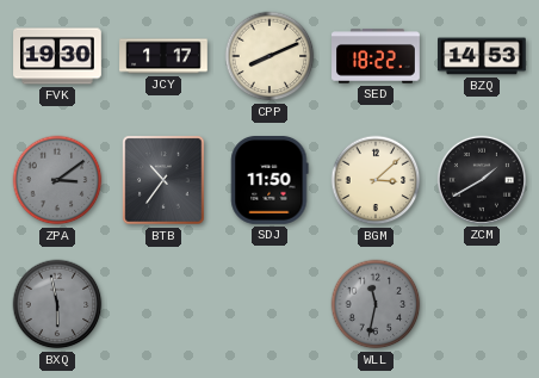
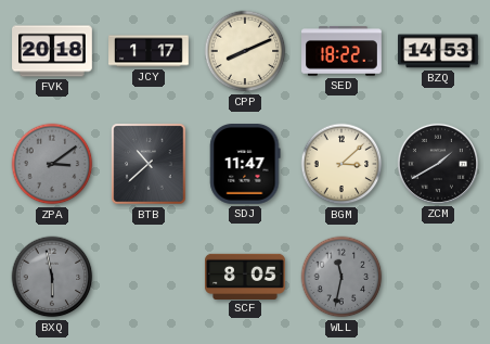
FVK: 19:30 -> 20:18 (52, 51)
BTB: 10:36 -> 10:38 (149, 164)
SDJ: 11:50 -> 11:47 (245, 165)
SCF: none -> 8:05 (246, 276)
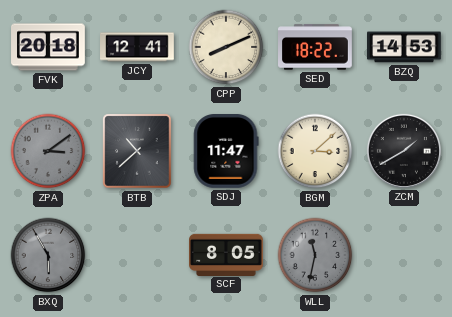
JCY: 1:17 -> 12:41 (137, 47)
BXQ: 5:58 -> 5:55 (48, 255)
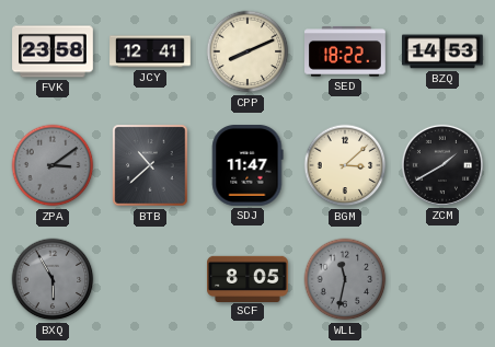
FVK: 20:18 -> 23:58 (53, 51)
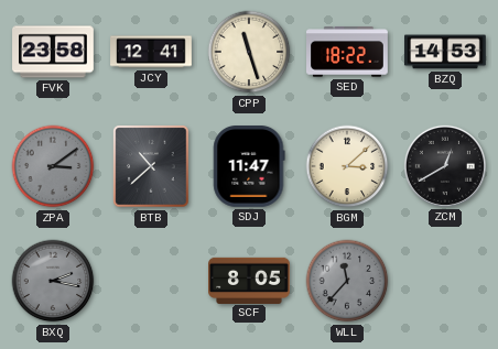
CPP: 8:11 -> 11:27 (249, 52)
ZCM: 1:40 -> 12:40 (445, 166)
BXQ: 5:55 -> 2:17 (53, 281)
WLL: 11:32 -> 11:37 (347, 281)
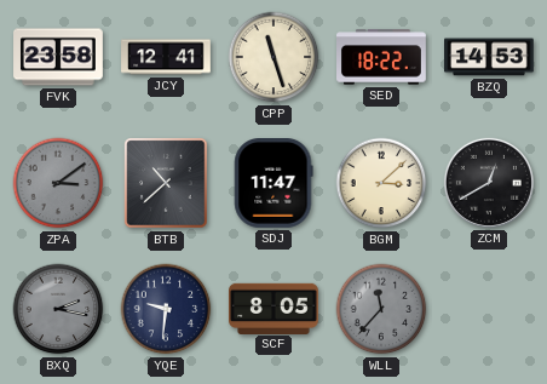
YQE: none -> 9:31 (166, 309)
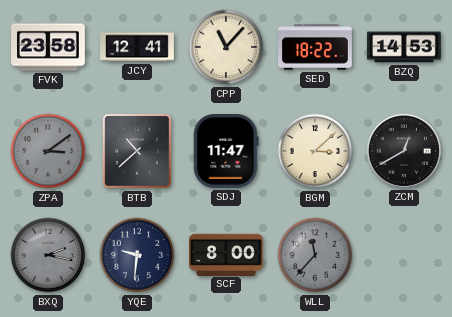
CPP: 11:27 -> 11:07 (226, 47)
SCF: 8:05 -> 8:00 (227, 254)
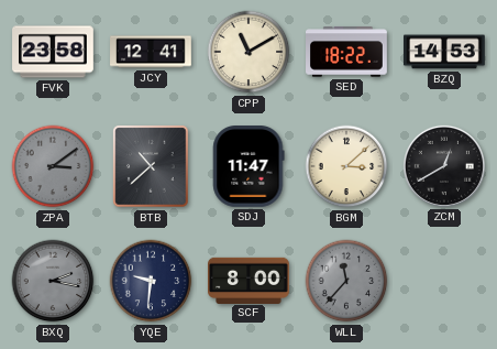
CPP: 11:07 -> 11:10 (248, 52)
